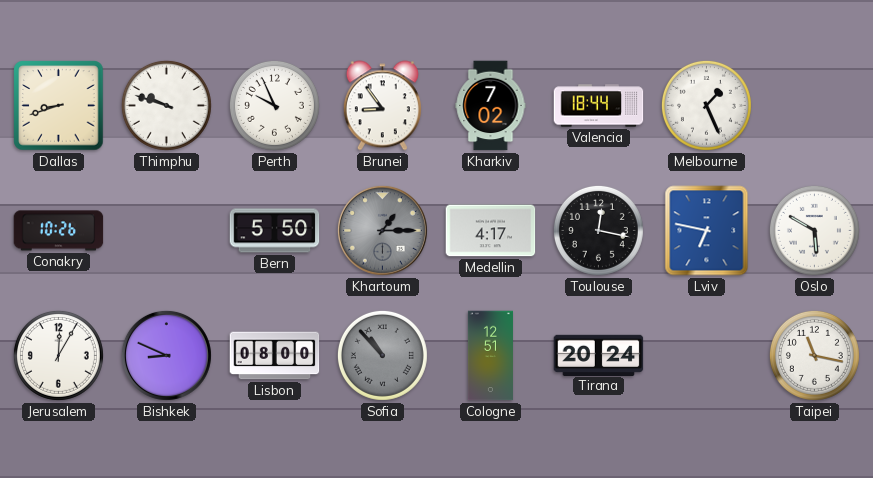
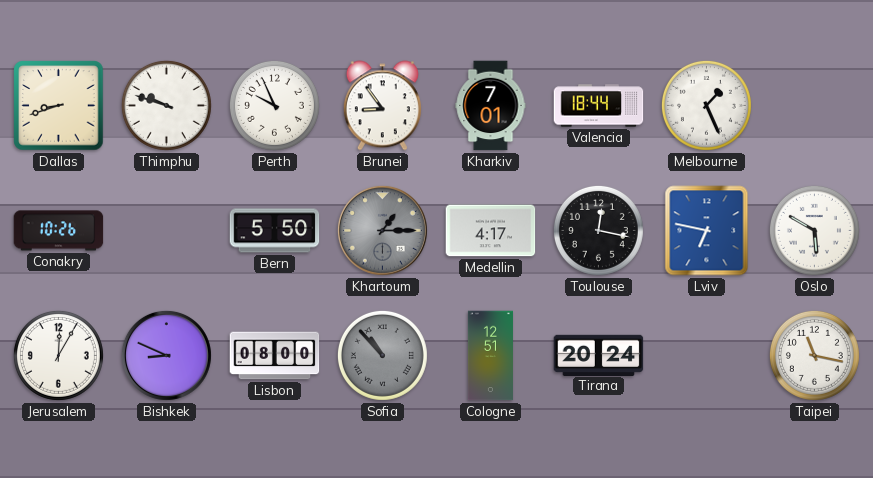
Kharkiv: 7:02 -> 7:01 (491, 106)
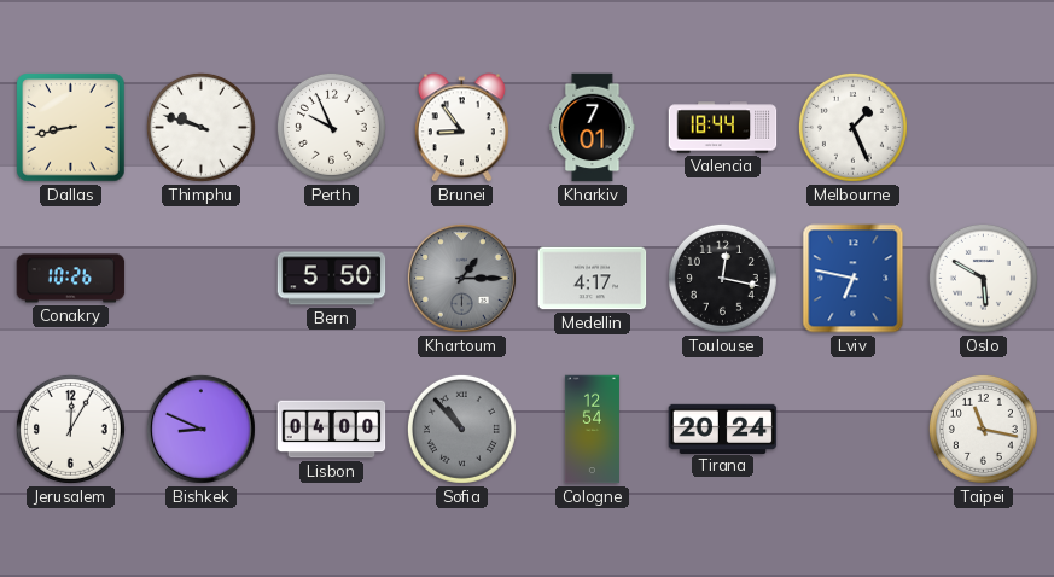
Dallas: 8:42 -> 8:43 (71, 128)
Lisbon: 08:00 -> 04:00 (332, 430)
Cologne: 12:51 -> 12:54 (592, 430)
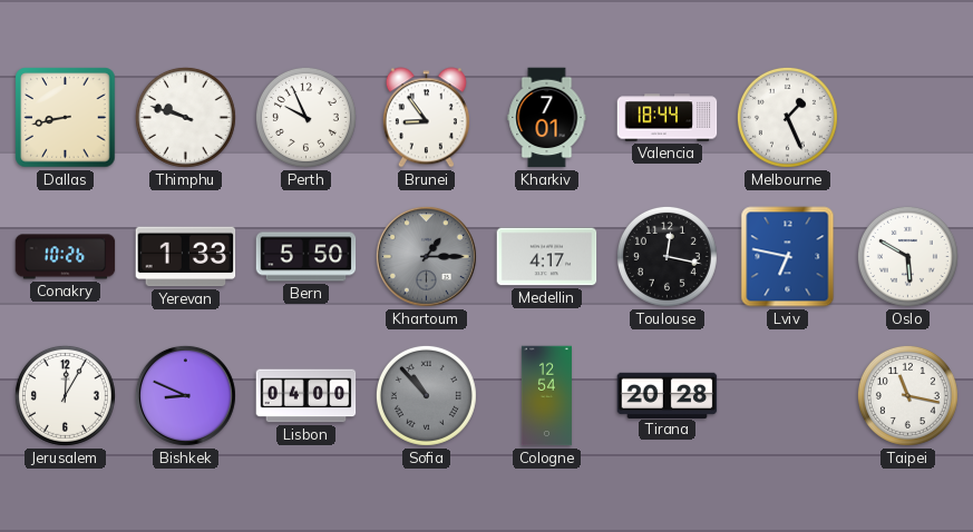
Yerevan: none -> 1:33 (186, 257)
Tirana: 20:24 -> 20:28 (668, 395)
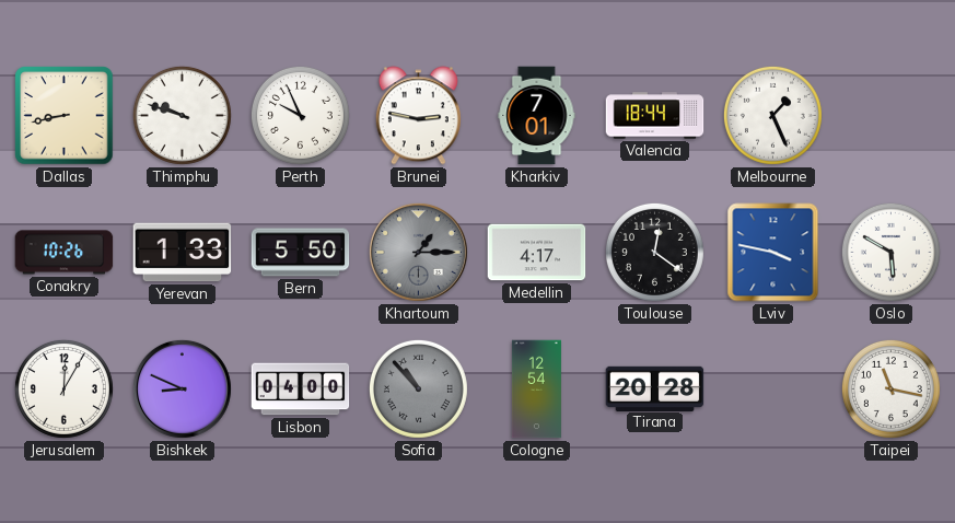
Brunei: 8:54 -> 2:47 (418, 116)
Toulouse: 12:17 -> 12:21 (654, 252)
Lviv: 6:47 -> 3:47 (773, 253)
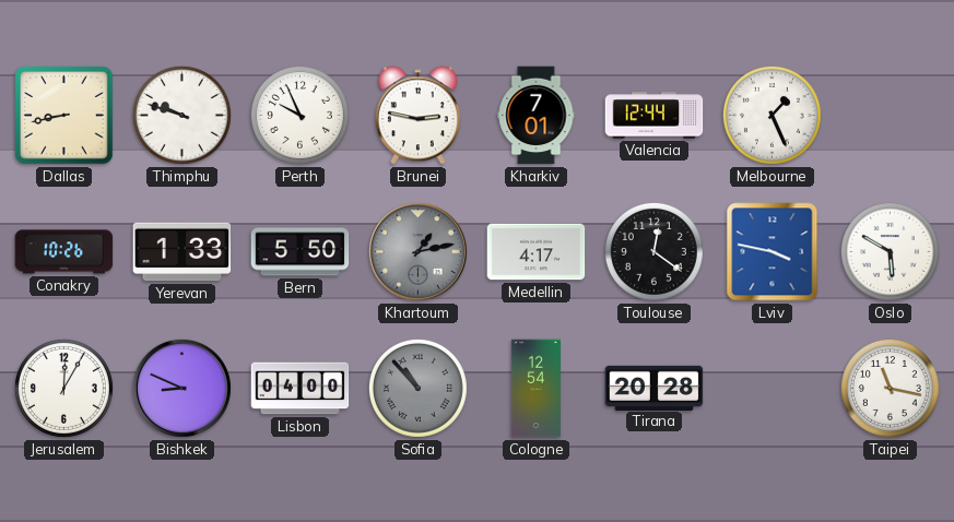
Valencia: 18:44 -> 12:44 (655, 116)
Khartoum: 1:15 -> 1:13 (417, 251)
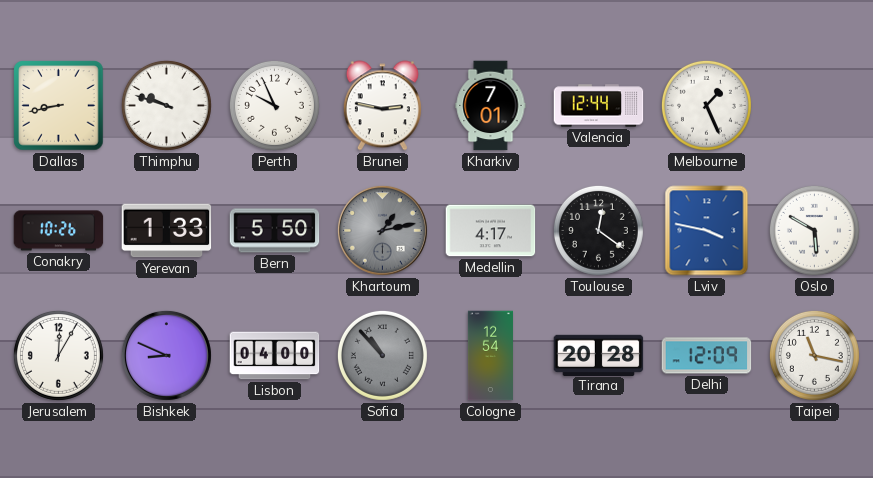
Delhi: none -> 12:09 (707, 356)
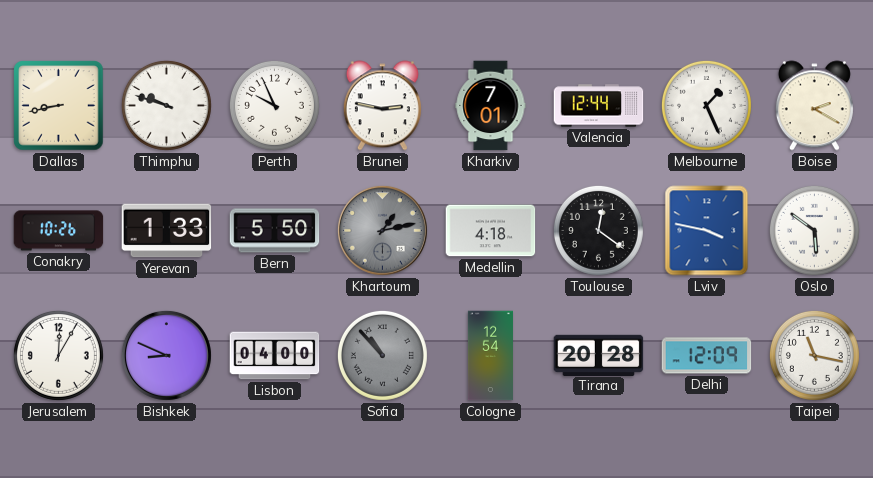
Boise: none -> 2:20 (814, 106)
Medellin: 4:17 -> 4:18 (491, 231)
Oslo: 5:50 -> 5:51 (814, 230)
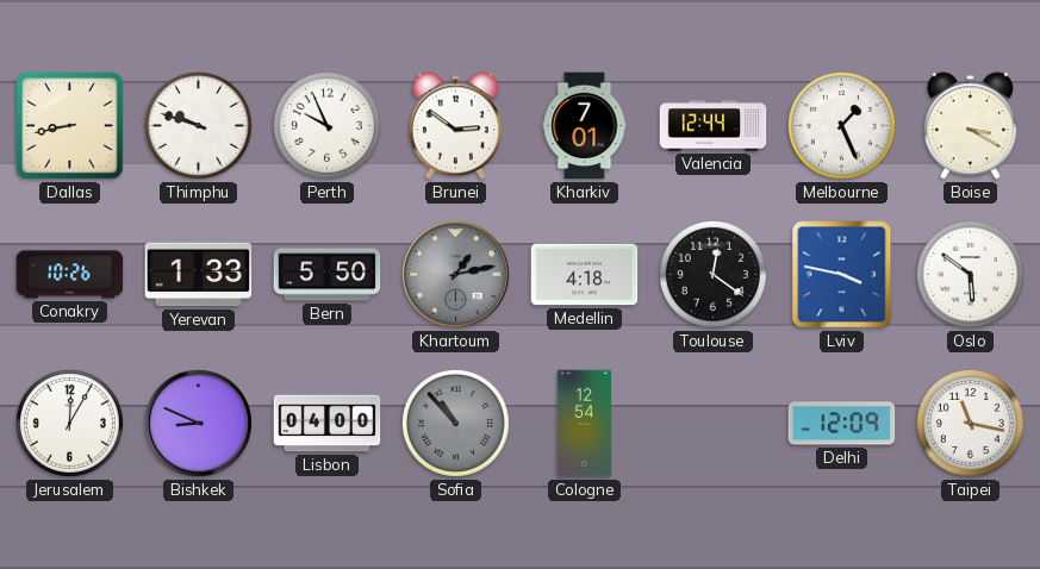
Brunei: 2:47 -> 2:51 (455, 126)
Boise: 2:20 -> 3:20 (970, 126)
Tirana: 20:28 -> none (599, 355)
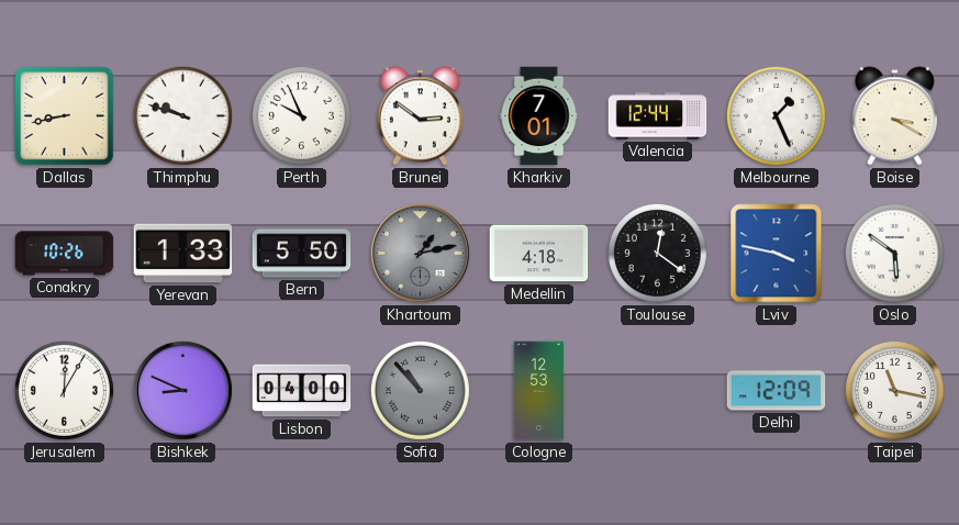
Cologne: 12:54 -> 12:53 (538, 391)
